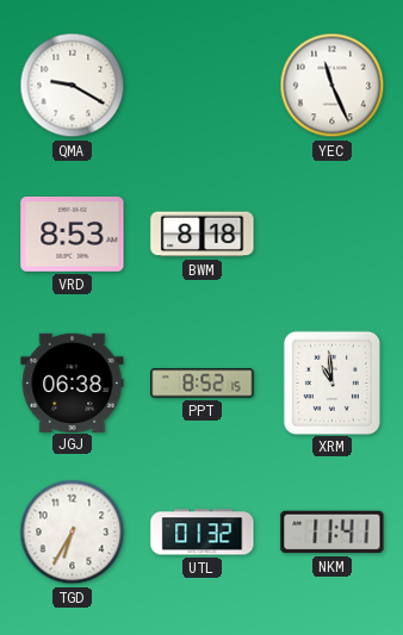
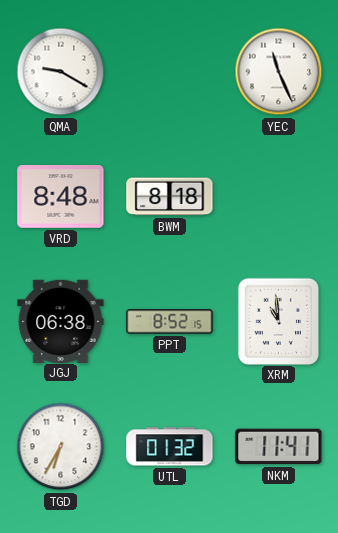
VRD: 8:53 -> 8:48 (61, 197)
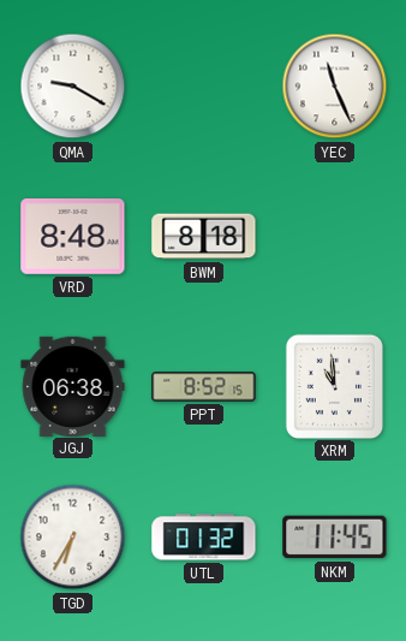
NKM: 11:41 -> 11:45 (335, 538)
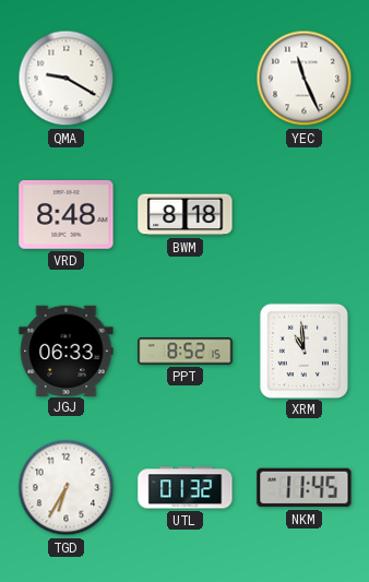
JGJ: 06:38 -> 06:33 (67, 351)
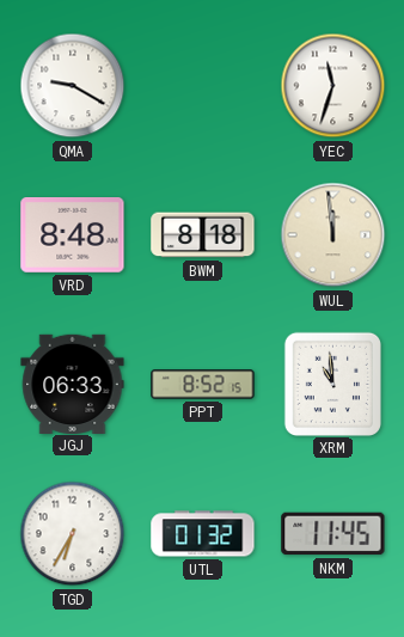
YEC: 11:26 -> 11:33 (333, 86)
WUL: none -> 11:59 (333, 235)
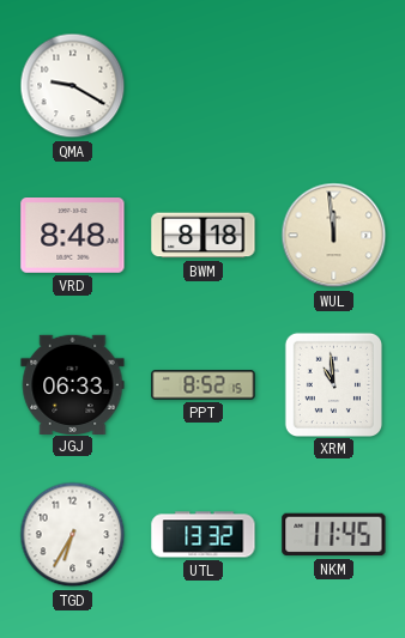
YEC: 11:33 -> none (333, 86)
UTL: 01:32 -> 13:32 (204, 535)
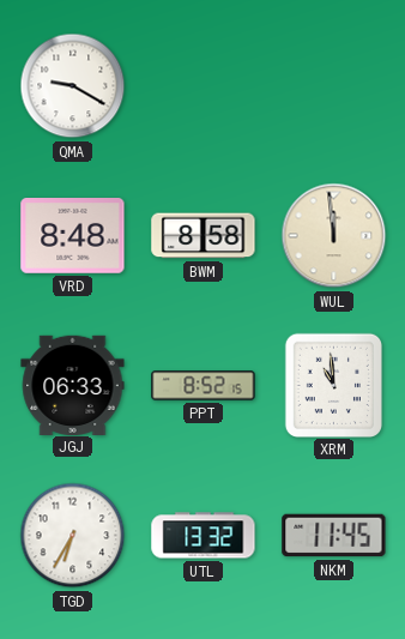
BWM: 8:18 -> 8:58 (204, 236)
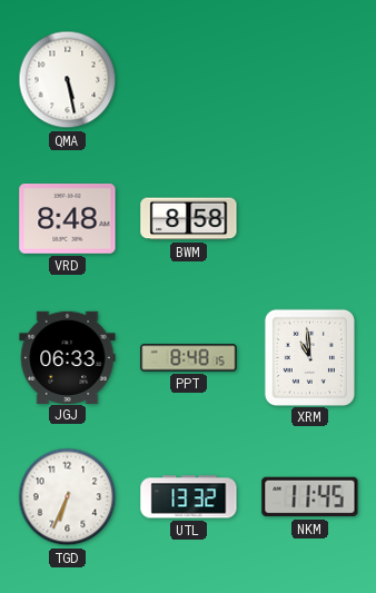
QMA: 9:20 -> 5:28 (68, 80)
WUL: 11:59 -> none (334, 236)
PPT: 8:52 -> 8:48 (189, 358)
TGD: 6:35 -> 6:34 (68, 497)
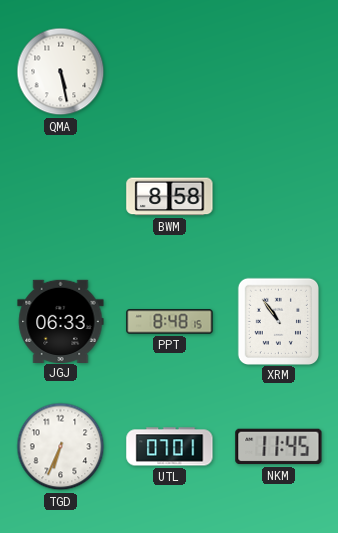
VRD: 8:48 -> none (68, 219)
XRM: 10:59 -> 10:54 (278, 321)
UTL: 13:32 -> 07:01 (170, 447)
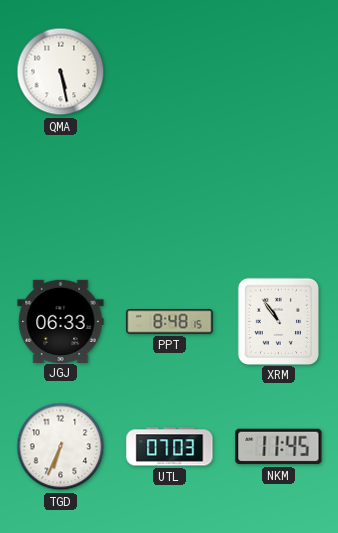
BWM: 8:58 -> none (170, 197)
UTL: 07:01 -> 07:03 (170, 447)
